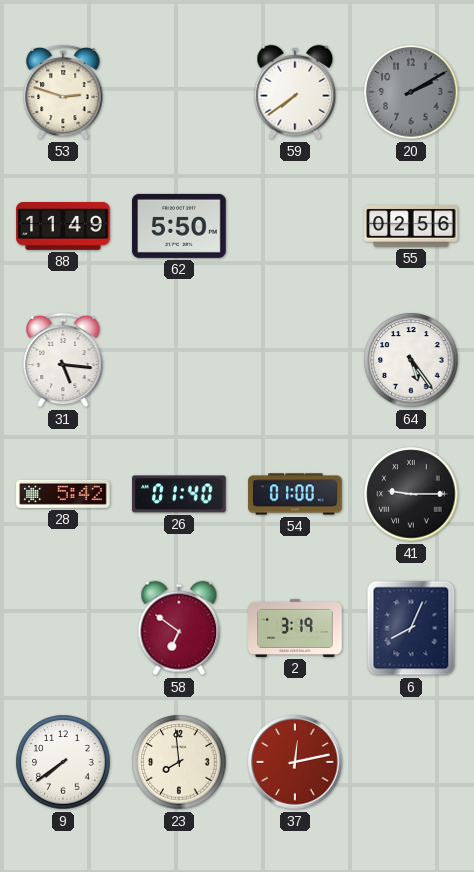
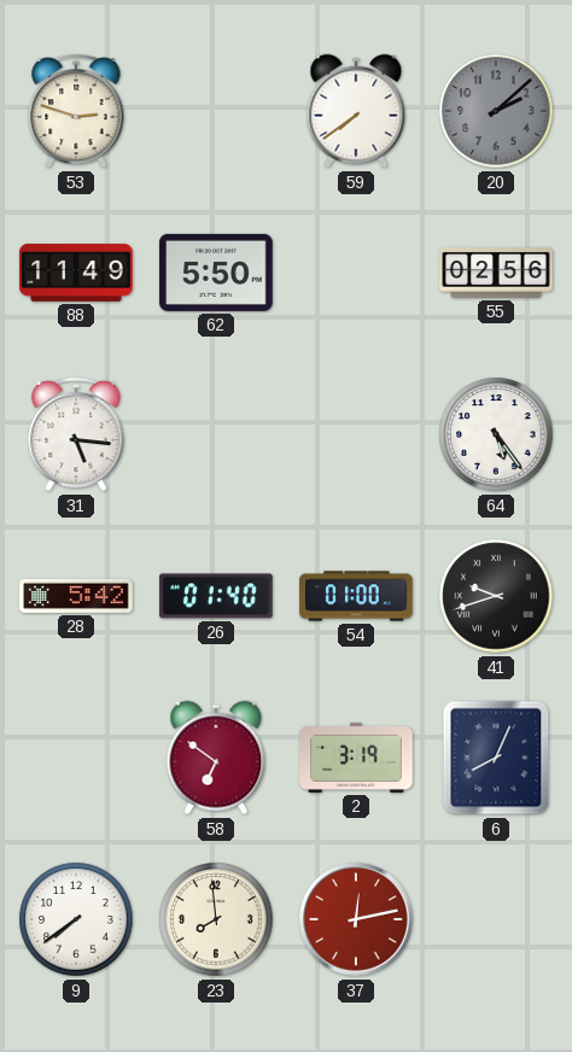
20: 2:10 -> 2:08 (496, 111)
41: 9:15 -> 9:42 (496, 596)
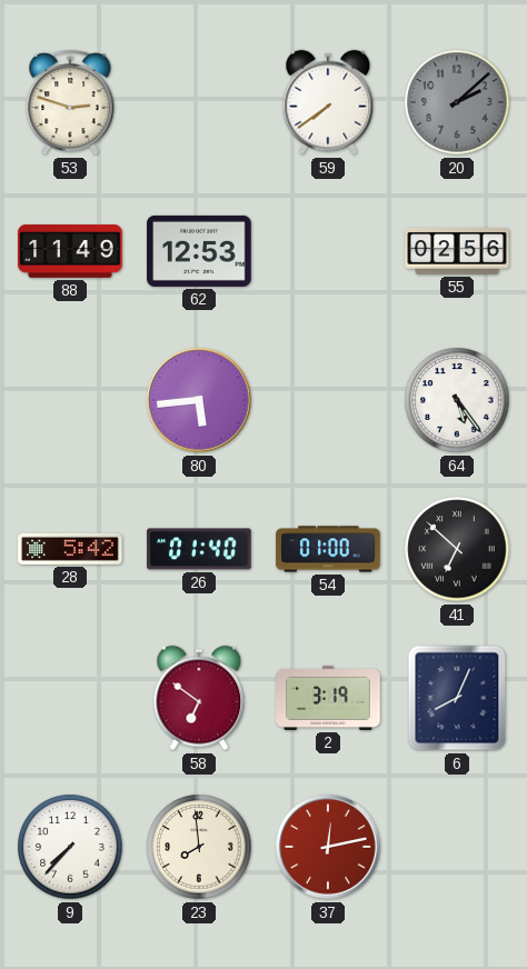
62: 5:50 -> 12:53 (199, 251)
31: 5:16 -> none (76, 434)
80: none -> 5:44 (199, 400)
41: 9:42 -> 6:52 (457, 549)
9: 7:39 -> 7:37 (70, 847)
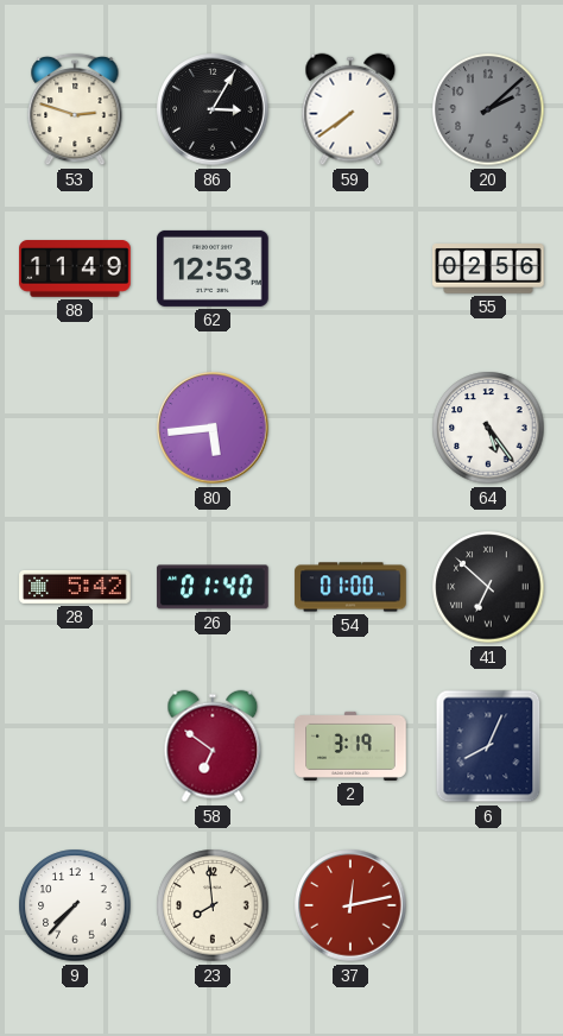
86: none -> 3:05 (213, 109)
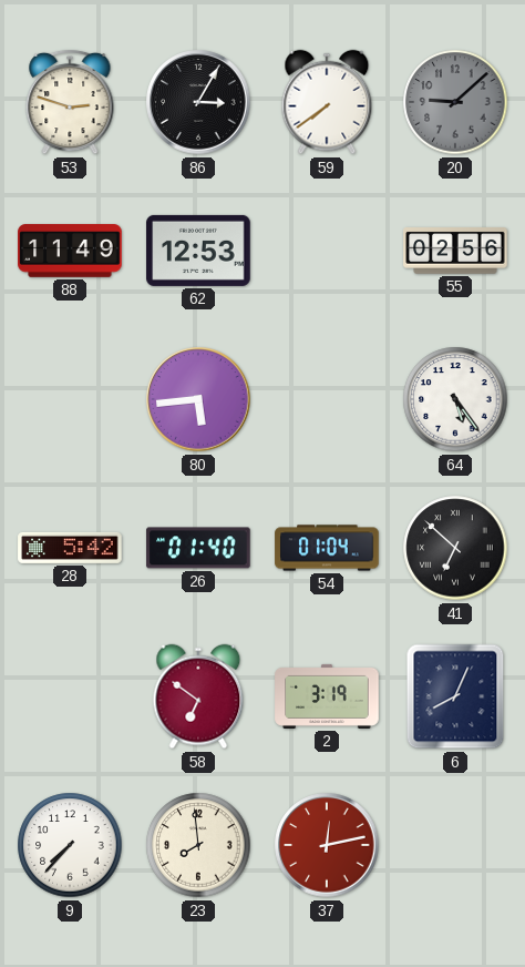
20: 2:08 -> 9:08 (455, 102)
54: 01:00 -> 01:04 (327, 548)
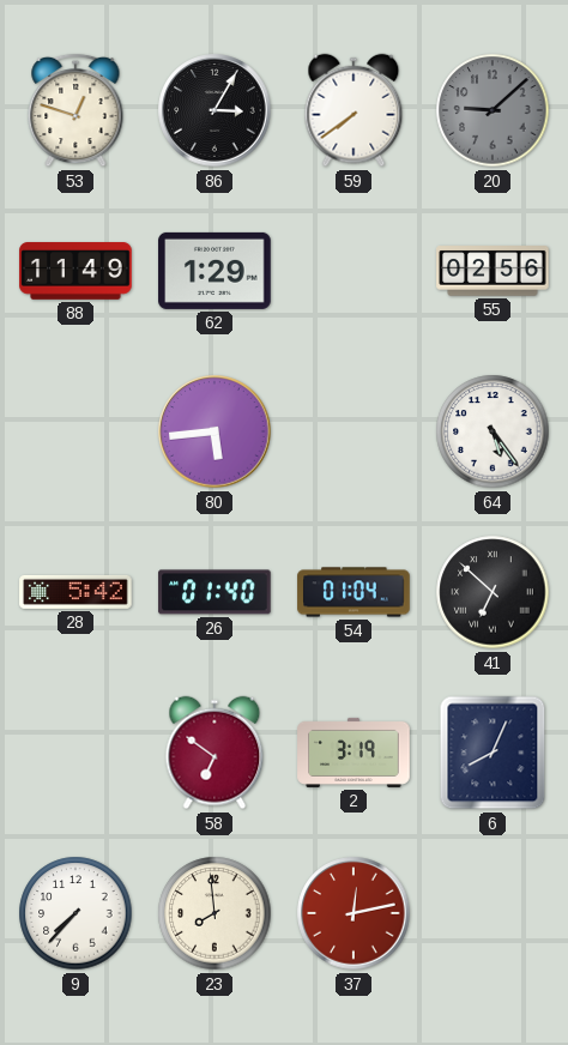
53: 2:48 -> 12:48 (75, 110)
62: 12:53 -> 1:29 (214, 271)
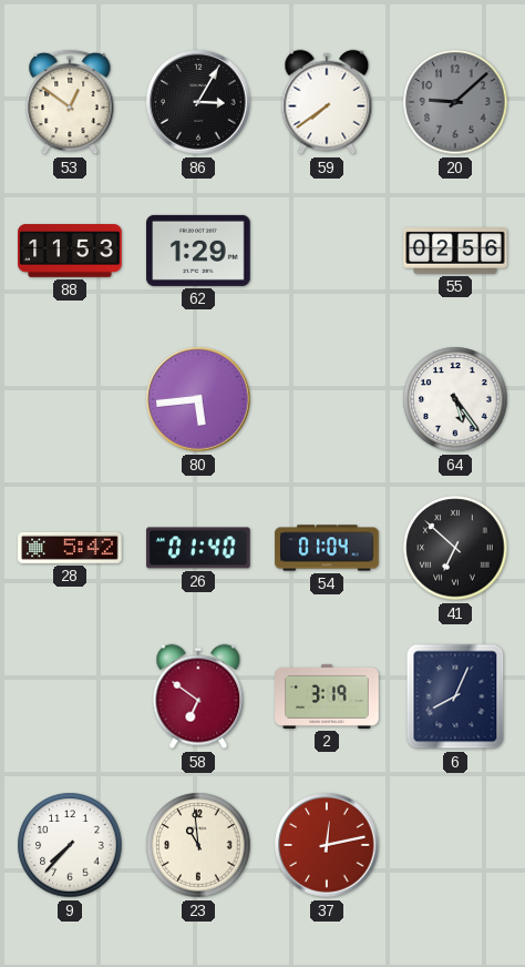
53: 12:48 -> 12:51 (70, 102)
88: 11:49 -> 11:53 (70, 251)
23: 7:59 -> 10:59 (198, 845)
